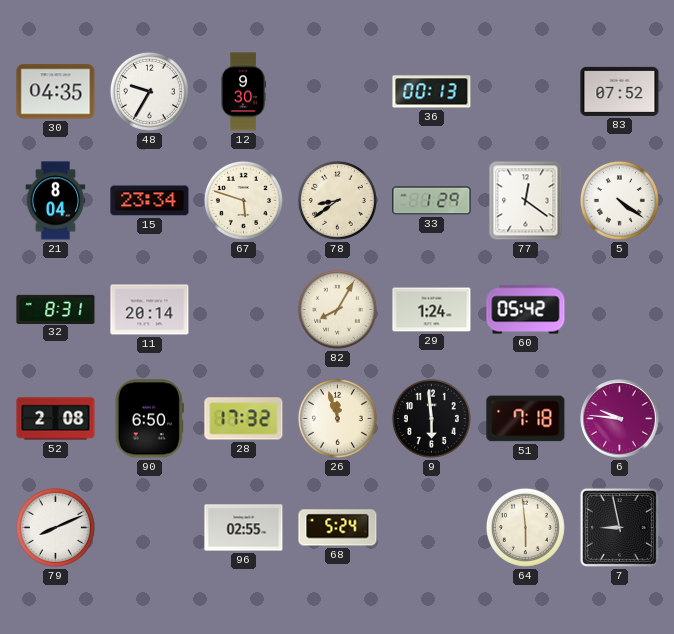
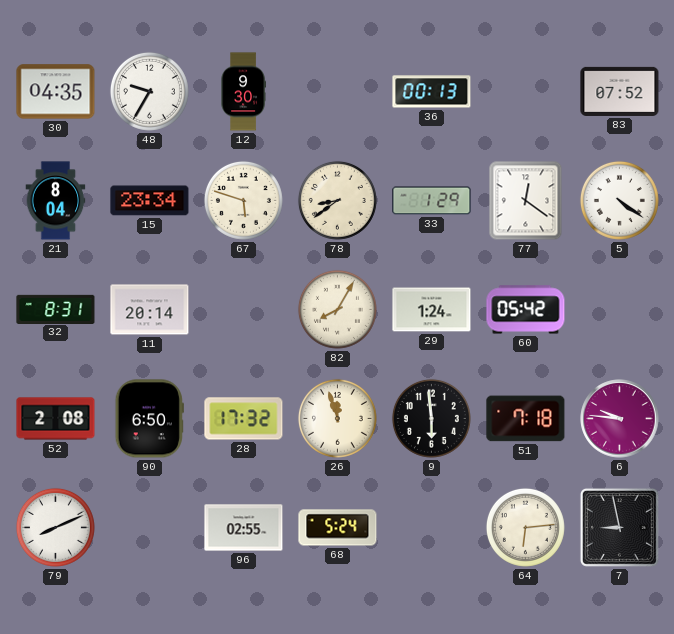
64: 5:59 -> 6:14 (525, 527)
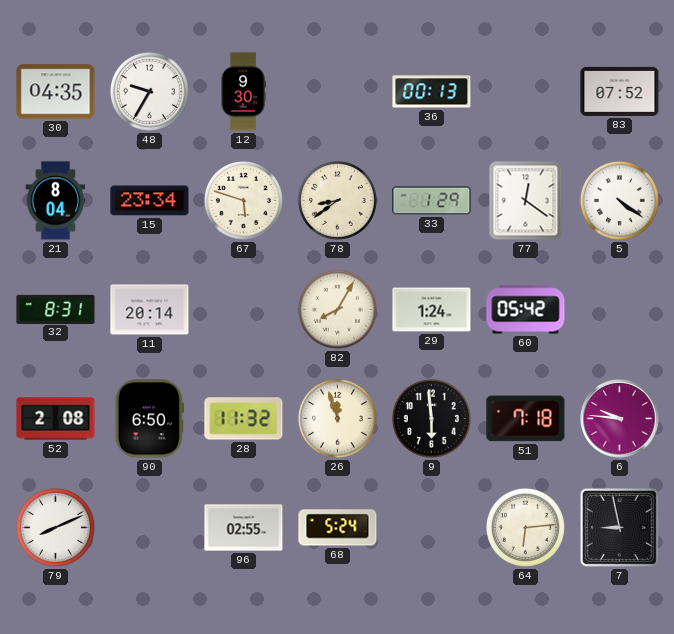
28: 17:32 -> 11:32 (244, 419)
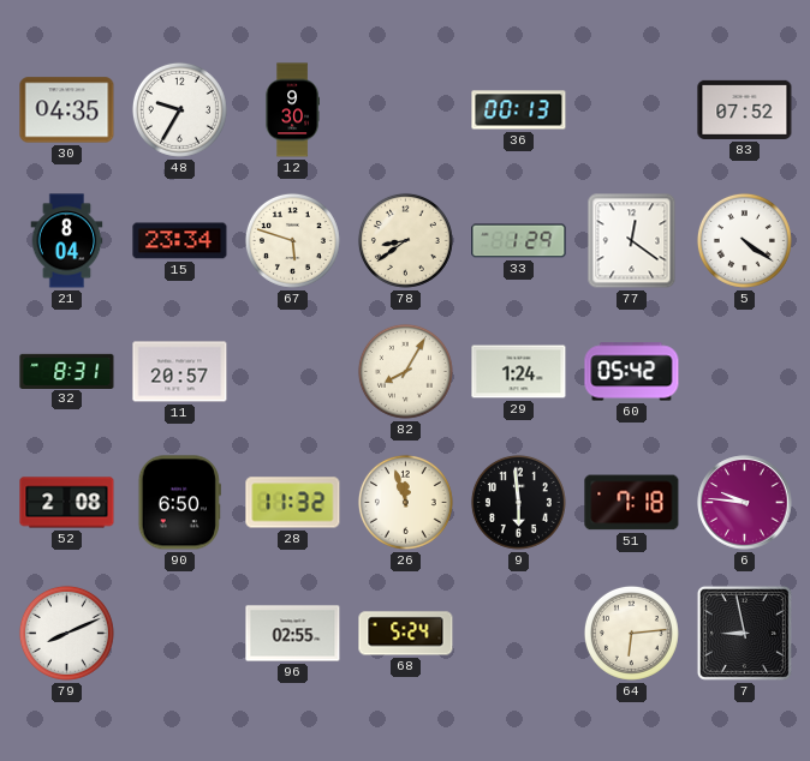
11: 20:14 -> 20:57 (180, 372)
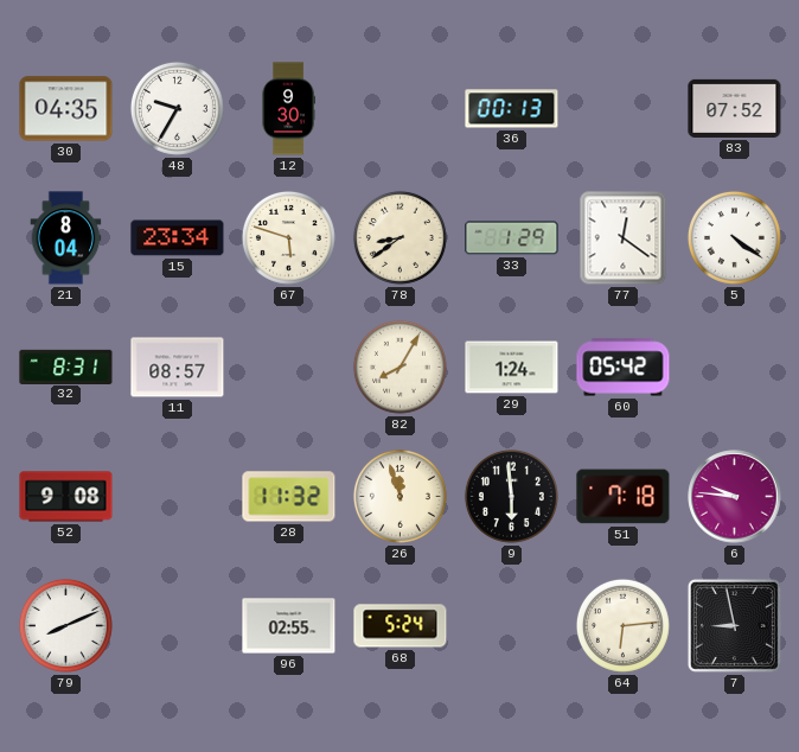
11: 20:57 -> 08:57 (178, 368)
52: 2:08 -> 9:08 (66, 497)
90: 6:50 -> none (179, 503)
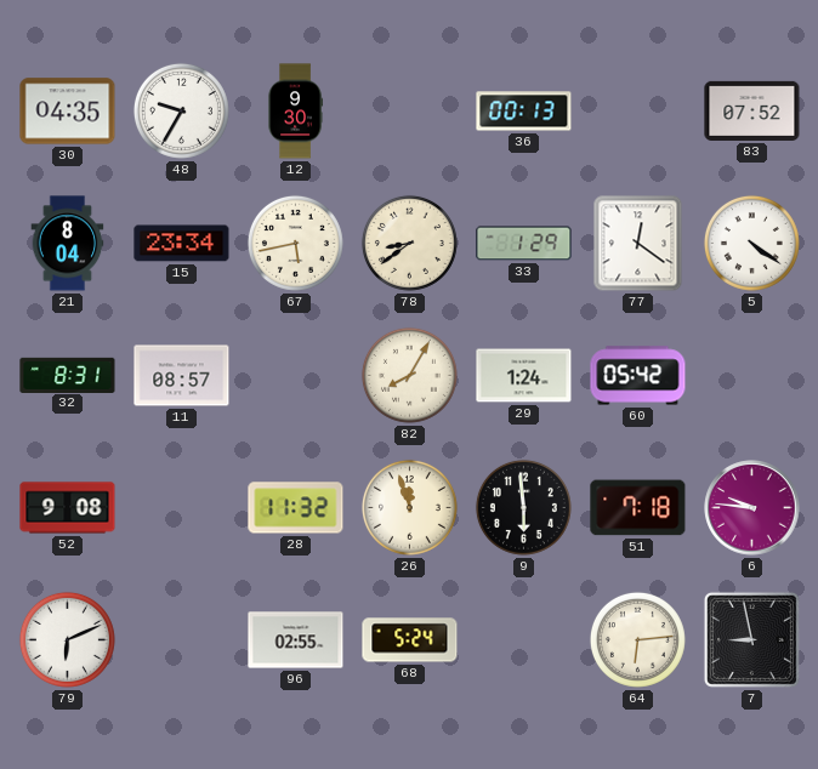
67: 5:48 -> 5:43 (295, 243)
79: 8:11 -> 6:11 (67, 639)
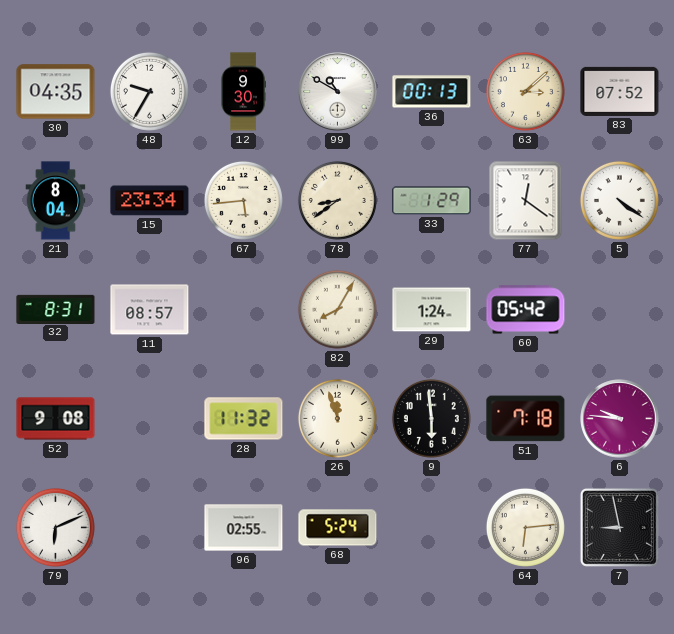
99: none -> 10:50 (338, 92)
63: none -> 3:08 (525, 91)
67: 5:43 -> 5:44 (243, 200)
